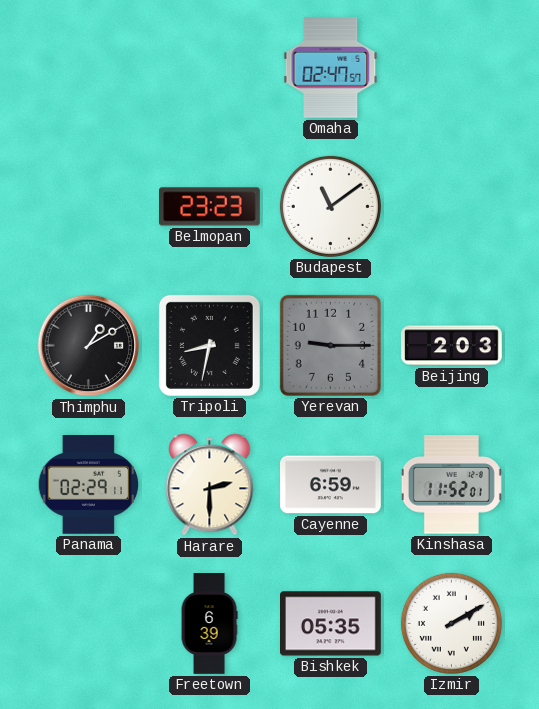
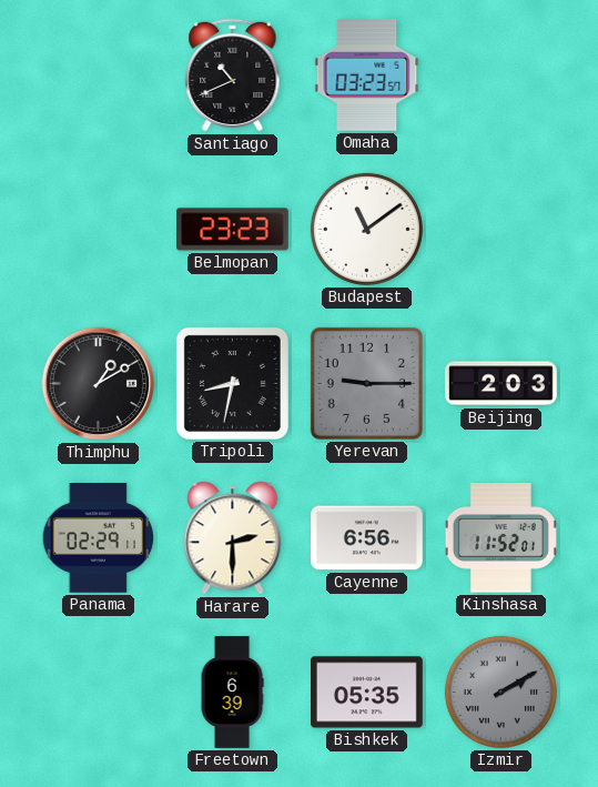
Santiago: none -> 10:41 (233, 75)
Omaha: 02:47 -> 03:23 (367, 75)
Cayenne: 6:59 -> 6:56 (367, 538)
Izmir dial: white -> grey (500, 692)
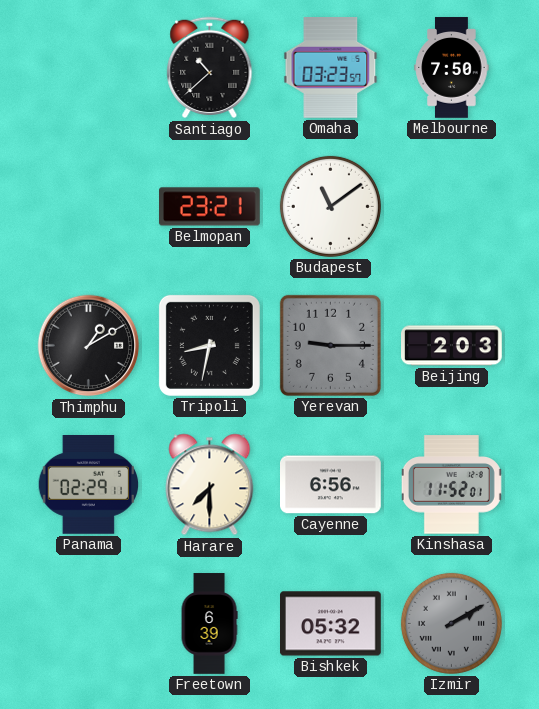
Santiago: 10:41 -> 10:38 (210, 68)
Melbourne: none -> 7:50 (452, 68)
Belmopan: 23:23 -> 23:21 (210, 207)
Harare: 2:30 -> 7:30 (210, 485)
Bishkek: 05:35 -> 05:32 (331, 624)
